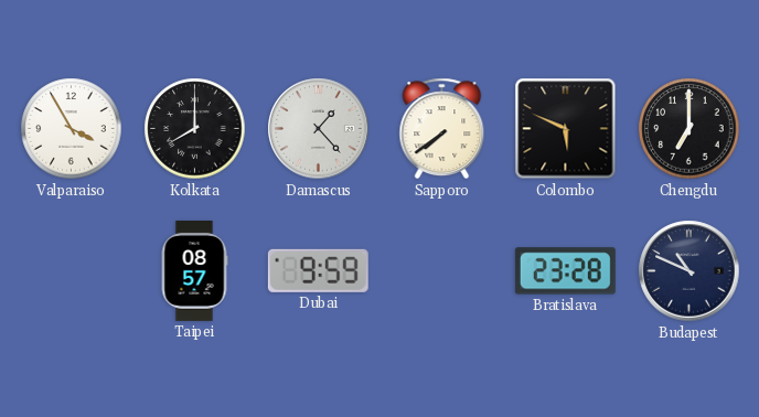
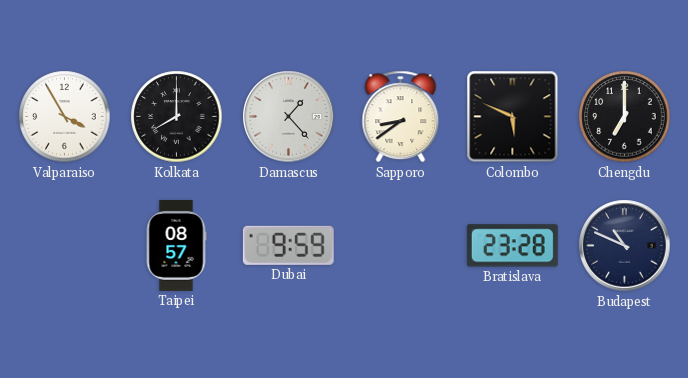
Sapporo: 7:39 -> 8:39 (401, 117)
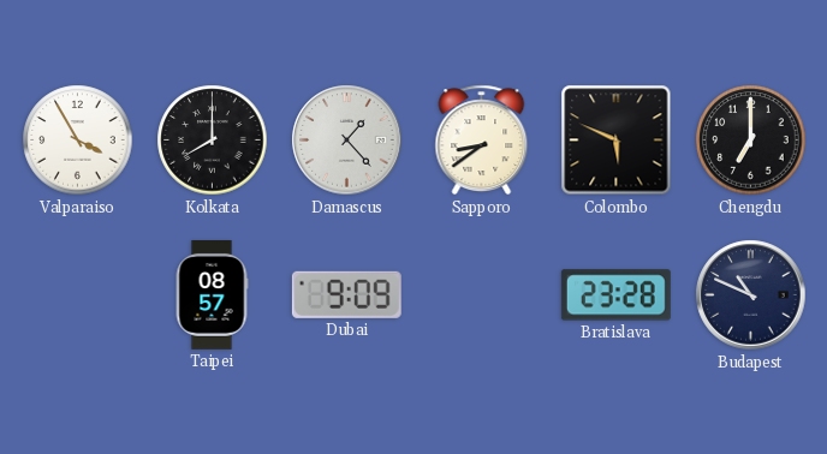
Dubai: 9:59 -> 9:09 (346, 294)
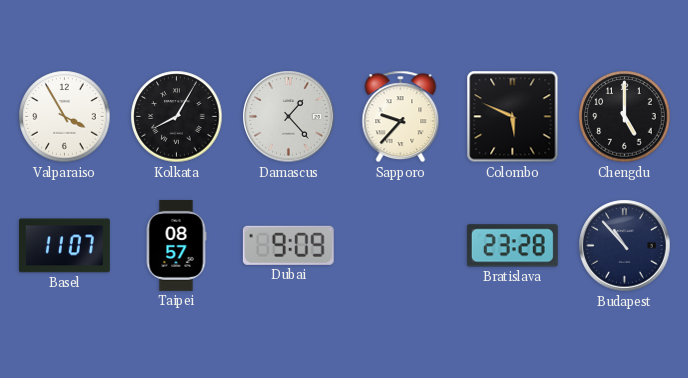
Kolkata: 8:00 -> 8:05 (177, 117)
Sapporo: 8:39 -> 9:37 (401, 117)
Chengdu: 7:00 -> 5:00 (625, 117)
Basel: none -> 11:07 (64, 246)
Budapest: 10:49 -> 10:53 (625, 246)
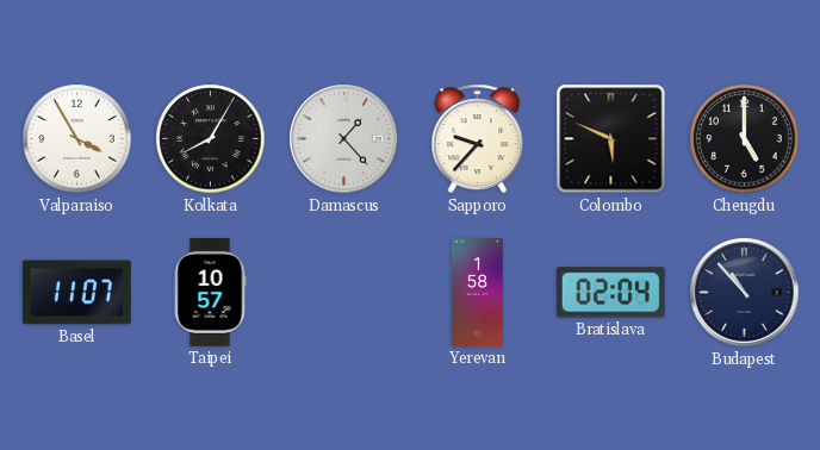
Taipei: 08:57 -> 10:57 (210, 292)
Dubai: 9:09 -> none (288, 245)
Yerevan: none -> 1:58 (477, 292)
Bratislava: 23:28 -> 02:04 (610, 293)
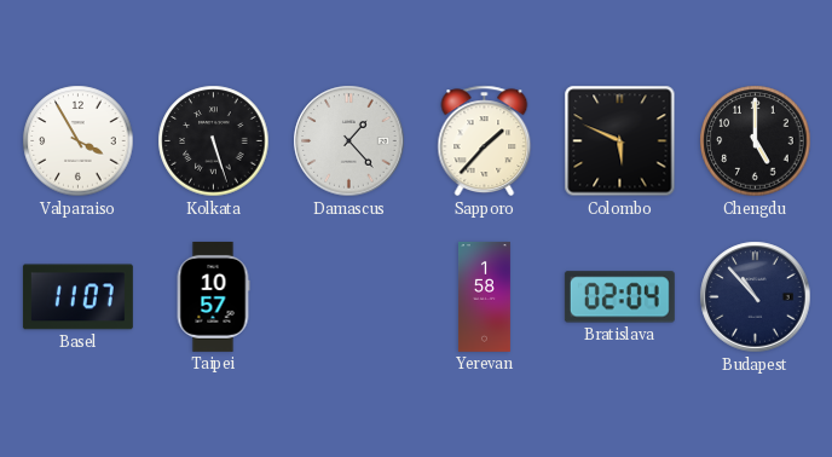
Kolkata: 8:05 -> 5:27 (214, 141)
Sapporo: 9:37 -> 1:37 (485, 141)
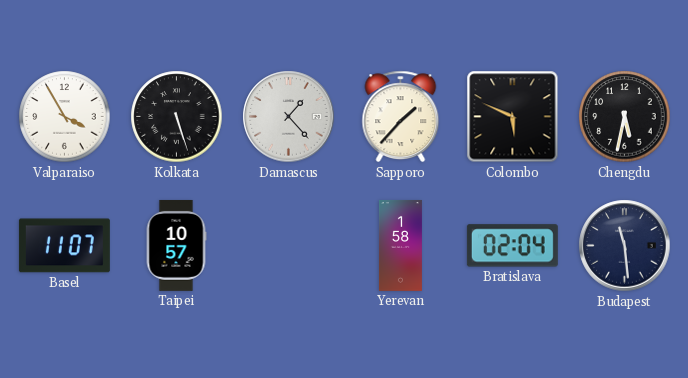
Chengdu: 5:00 -> 5:32 (625, 117)
Budapest: 10:53 -> 11:29 (625, 246)
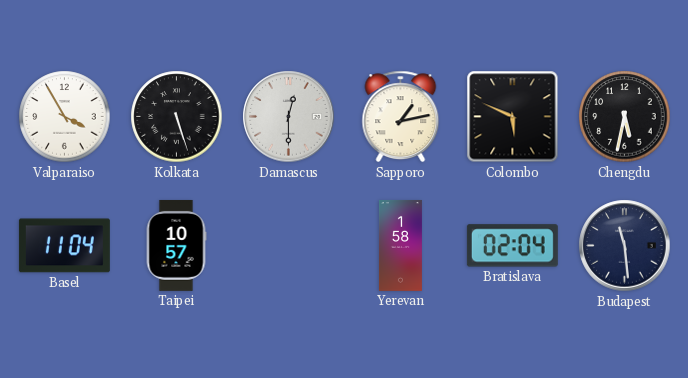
Damascus: 1:23 -> 12:30 (289, 117)
Sapporo: 1:37 -> 1:13 (401, 117)
Basel: 11:07 -> 11:04 (64, 246)
